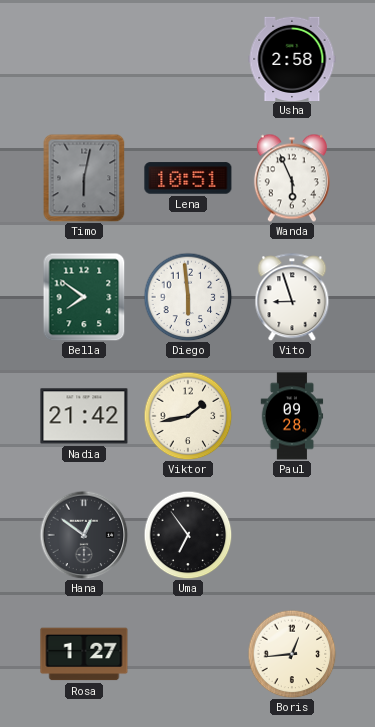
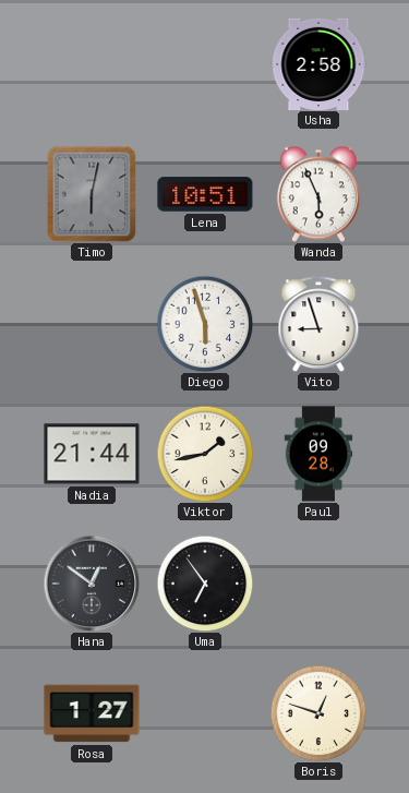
Bella: 7:51 -> none (84, 297)
Diego: 5:59 -> 5:57 (205, 324)
Nadia: 21:42 -> 21:44 (92, 454)
Boris: 12:44 -> 12:48 (318, 713)
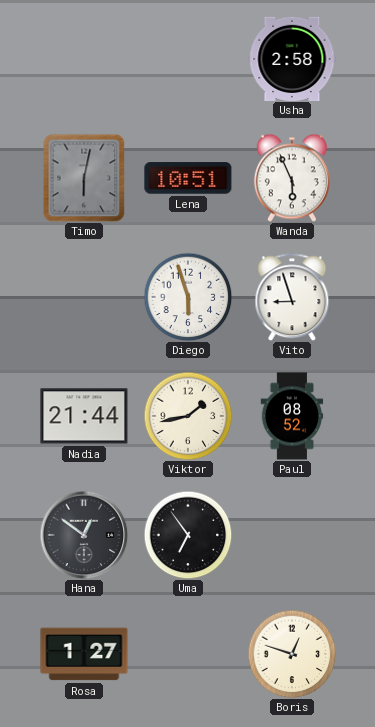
Paul: 09:28 -> 08:52 (292, 416)
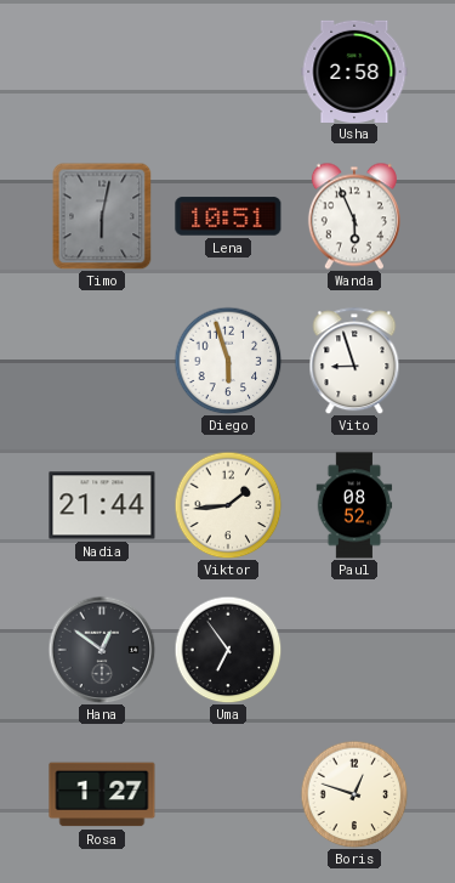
Viktor: 1:43 -> 1:44 (228, 505)
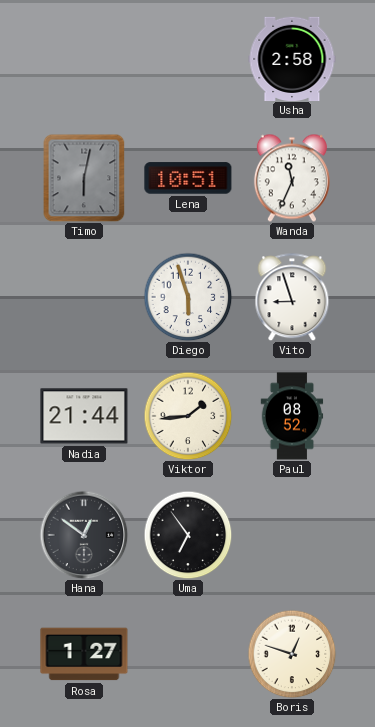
Wanda: 5:56 -> 11:34 (292, 178)
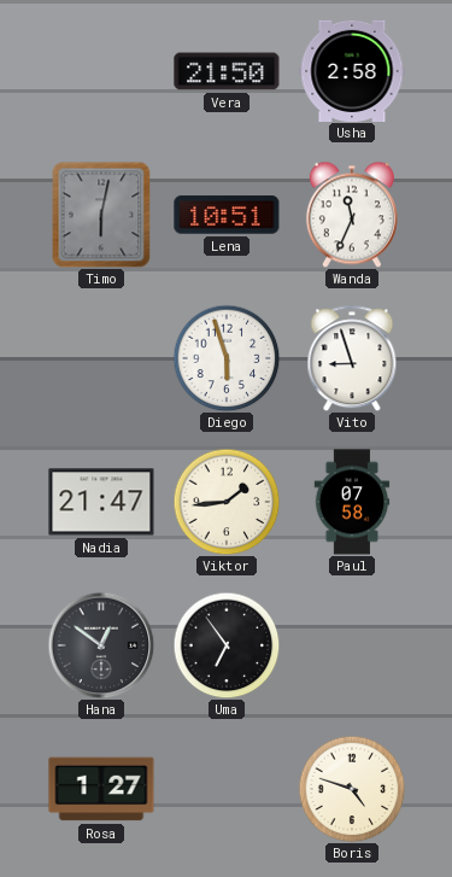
Vera: none -> 21:50 (227, 71)
Nadia: 21:44 -> 21:47 (101, 502)
Paul: 08:52 -> 07:58 (352, 502)
Boris: 12:48 -> 4:48 (352, 789)
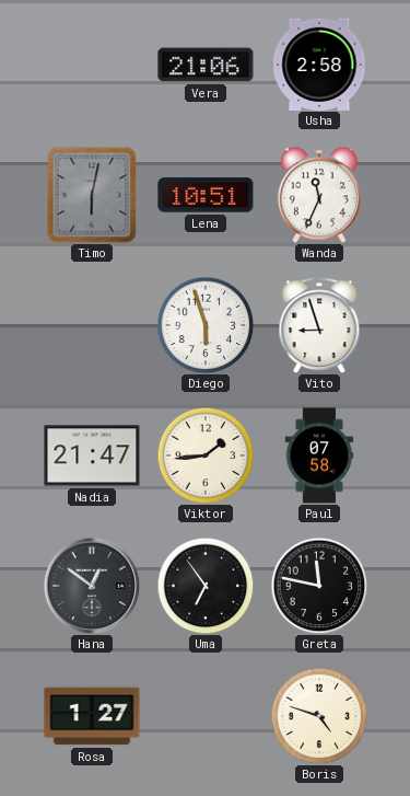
Vera: 21:50 -> 21:06 (206, 65)
Greta: none -> 11:47 (319, 586)
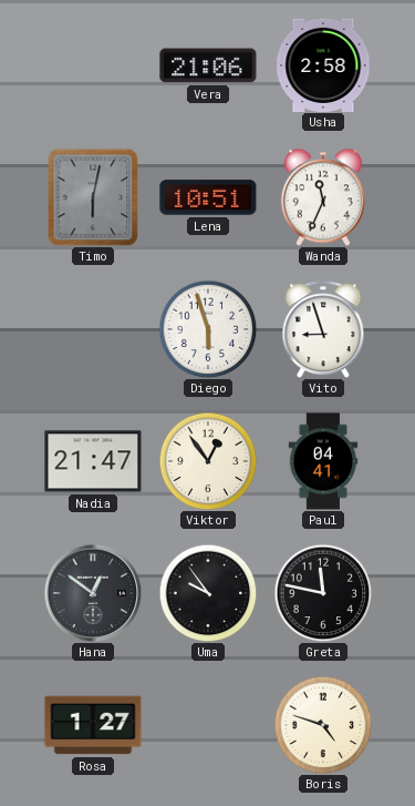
Viktor: 1:44 -> 12:54 (208, 461)
Paul: 07:58 -> 04:41 (323, 461)
Uma: 6:54 -> 9:54 (208, 593)
